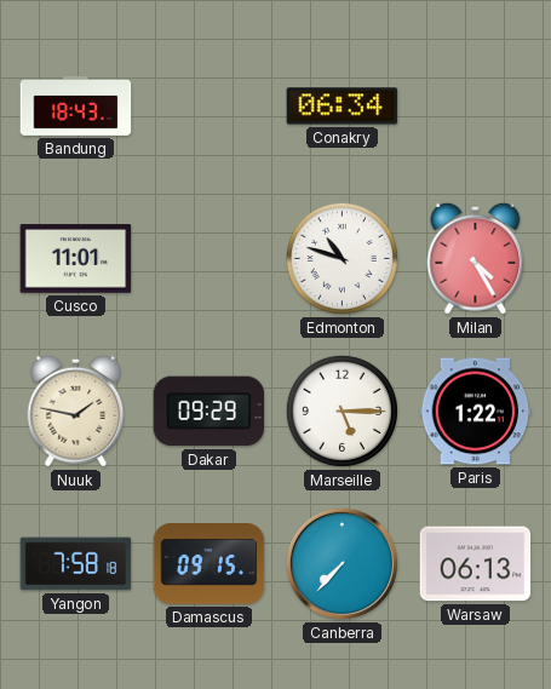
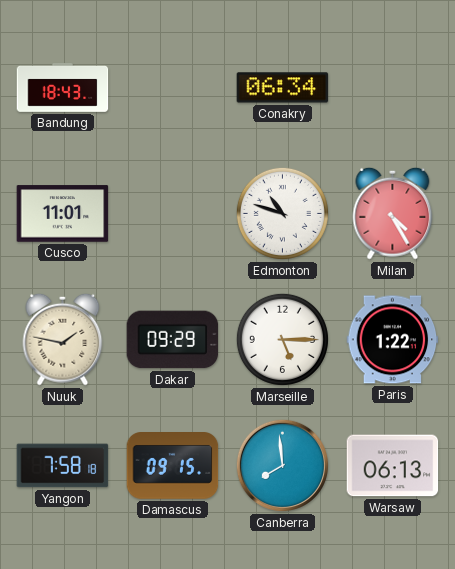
Canberra: 7:37 -> 7:59 (282, 465)
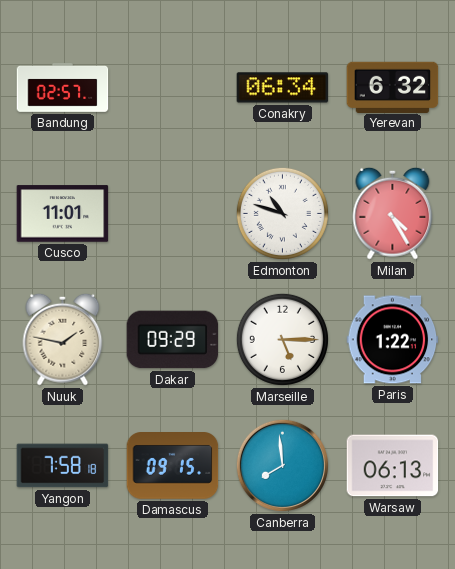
Bandung: 18:43 -> 02:57 (63, 87)
Yerevan: none -> 6:32 (393, 87)
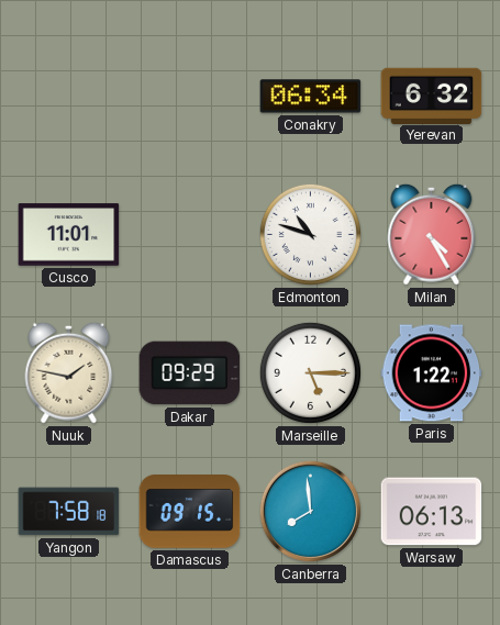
Bandung: 02:57 -> none (63, 87)
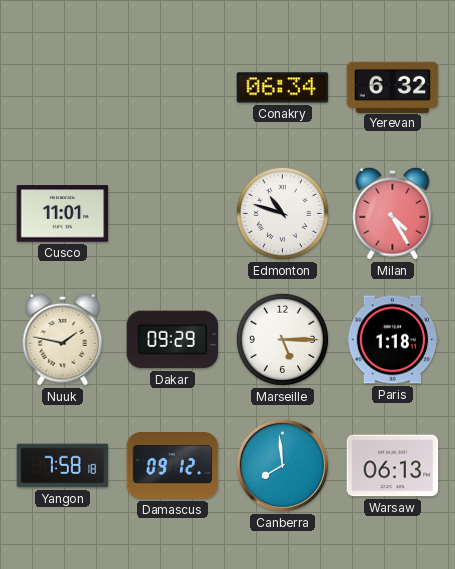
Paris: 1:22 -> 1:18 (393, 340)
Damascus: 09:15 -> 09:12 (173, 466)
